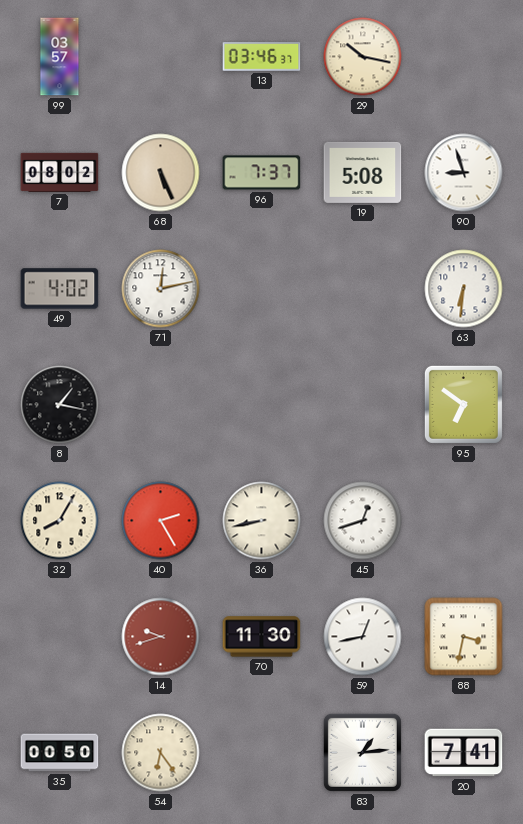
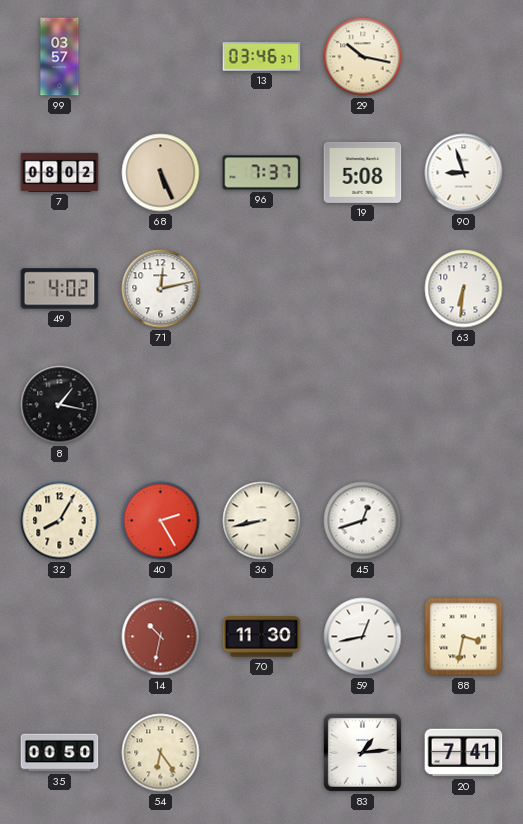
95: 6:51 -> none (463, 404)
14: 9:42 -> 10:32 (161, 637)
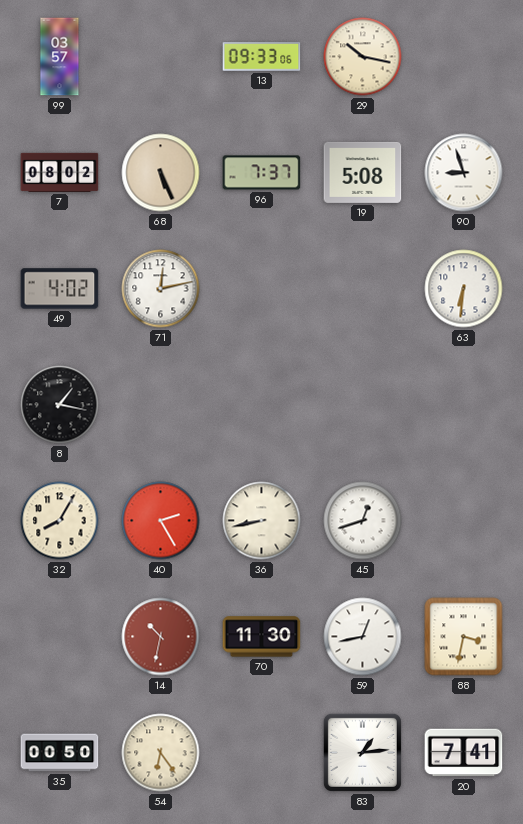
13: 03:46 -> 09:33 (262, 57)
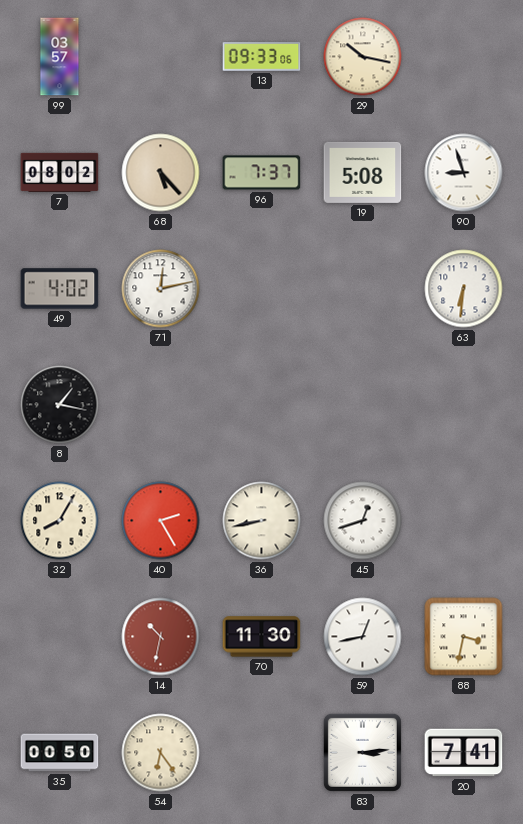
68: 5:26 -> 5:23 (161, 173)
83: 1:14 -> 3:14 (362, 752)
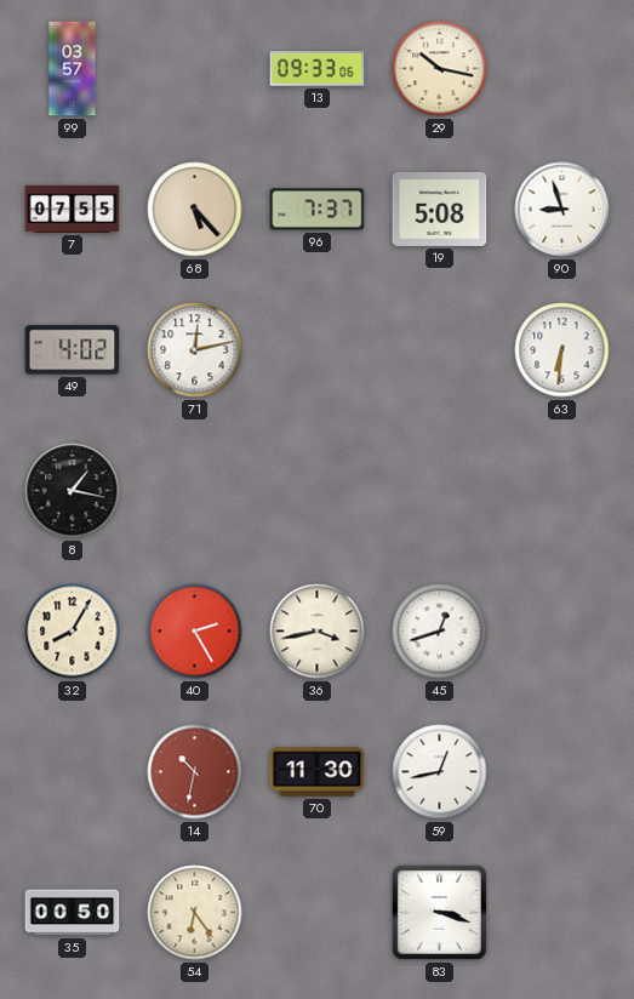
7: 08:02 -> 07:55 (73, 209)
36: 8:43 -> 3:43 (318, 632)
88: 3:32 -> none (464, 637)
83: 3:14 -> 3:18 (439, 912)
20: 7:41 -> none (464, 753)
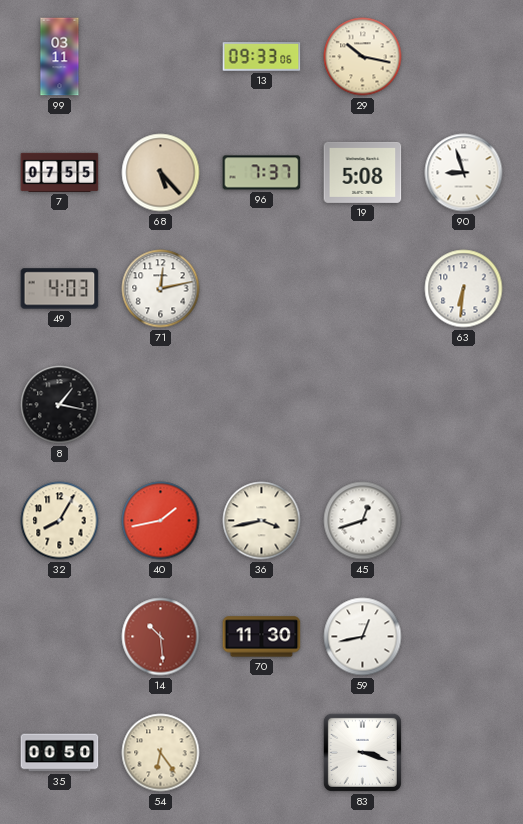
99: 03:57 -> 03:11 (60, 57)
49: 4:02 -> 4:03 (60, 289)
40: 2:25 -> 1:43 (161, 521)
14: 10:32 -> 10:29 (161, 637)
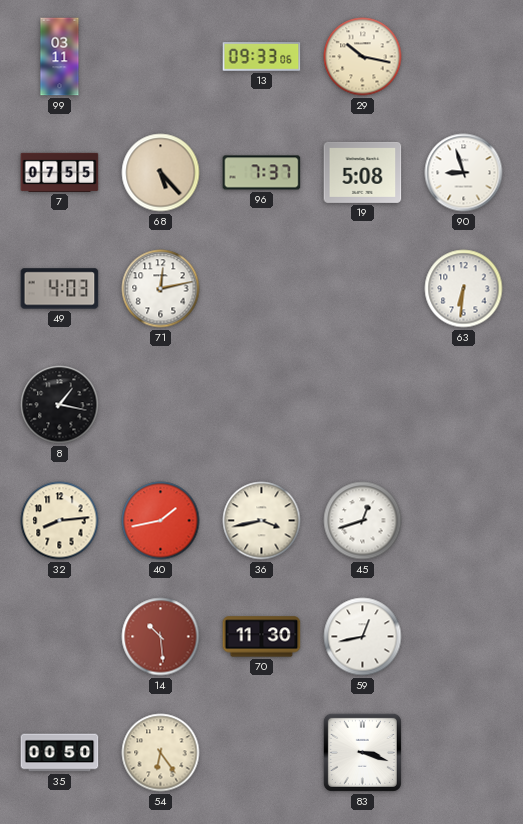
32: 8:05 -> 8:14 (60, 521)
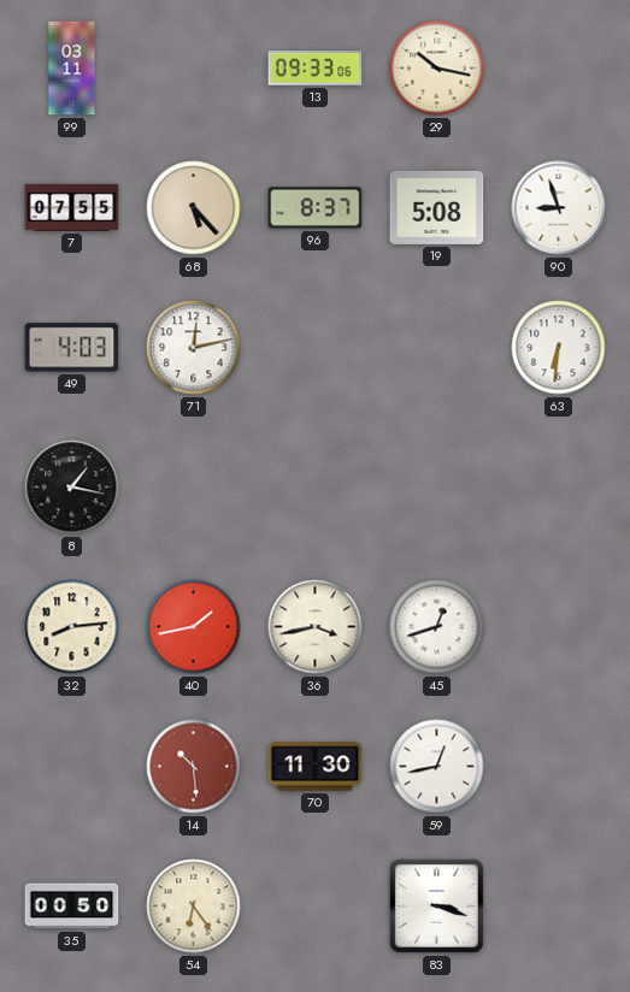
96: 7:37 -> 8:37 (316, 208)
